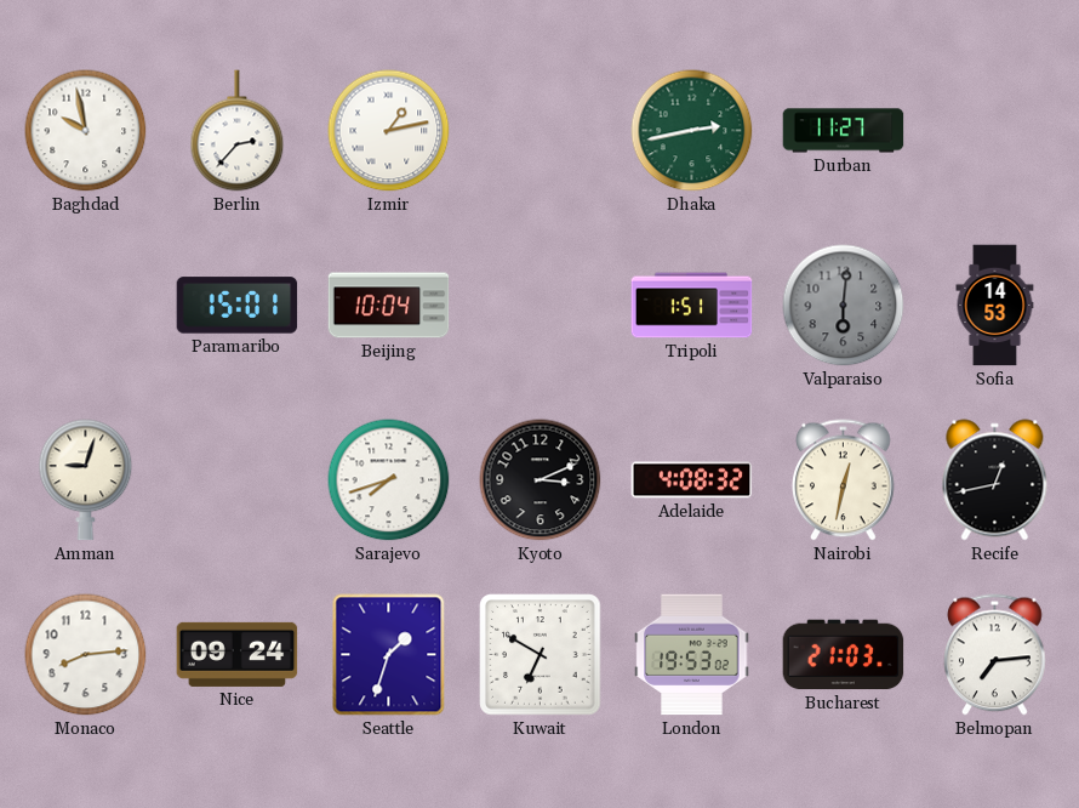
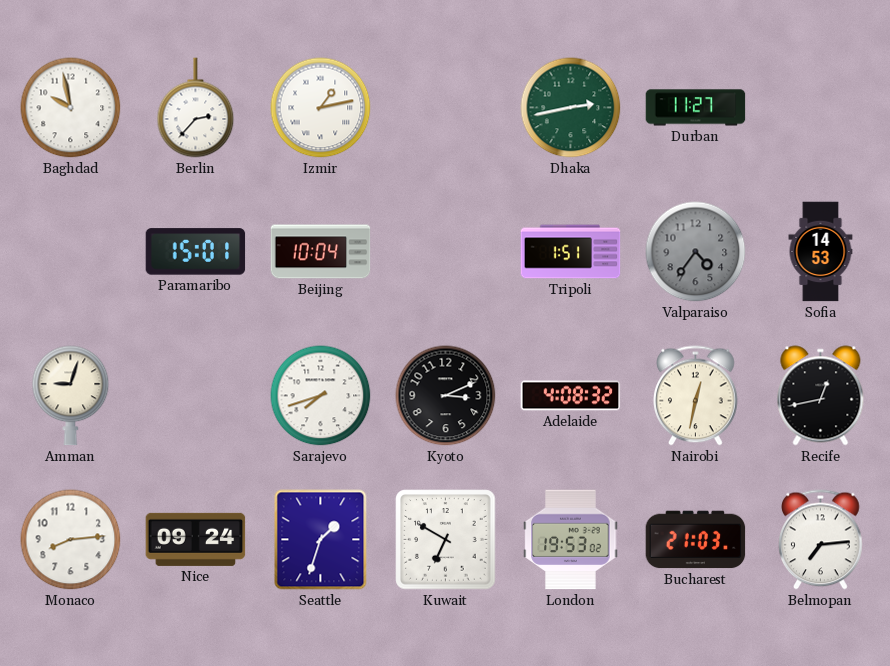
Valparaiso: 6:01 -> 4:36 (696, 252)
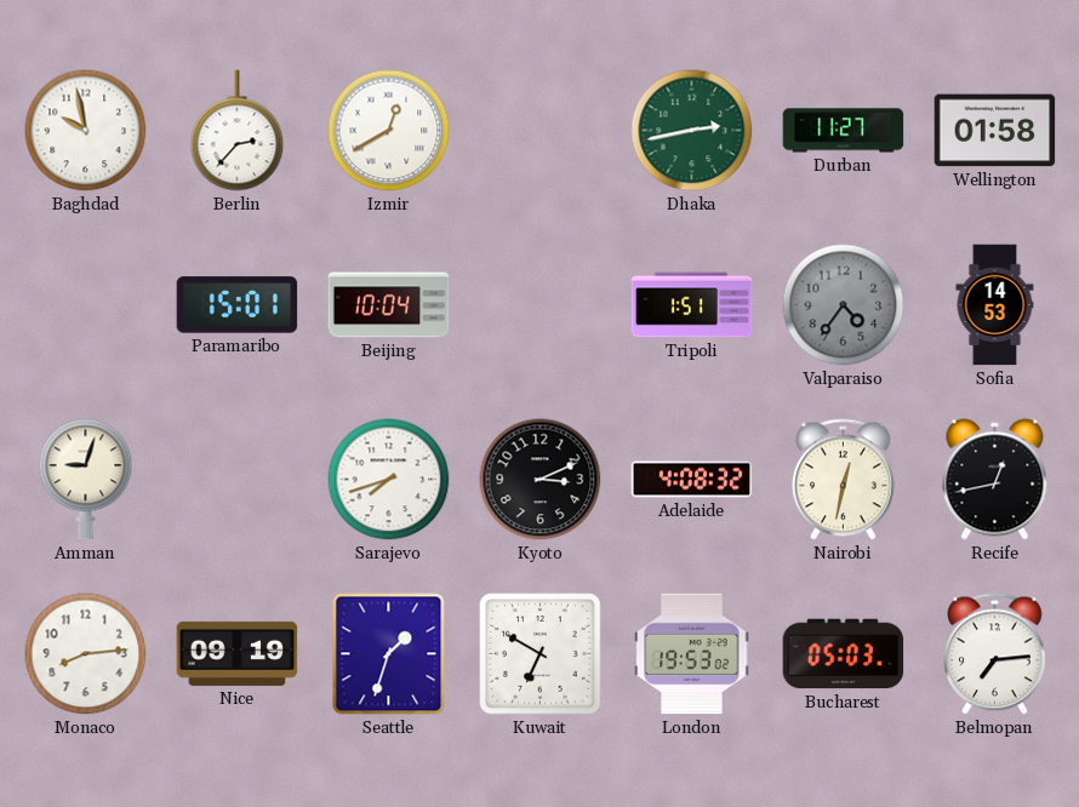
Izmir: 1:13 -> 12:40 (389, 131)
Wellington: none -> 01:58 (995, 131)
Nice: 09:24 -> 09:19 (238, 653)
Bucharest: 21:03 -> 05:03 (844, 654)
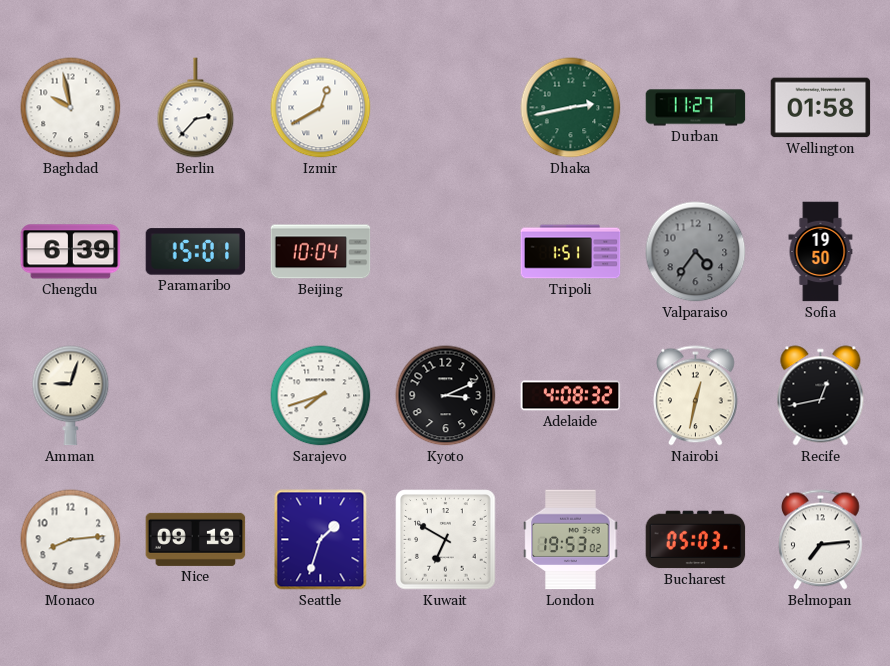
Chengdu: none -> 6:39 (71, 252)
Sofia: 14:53 -> 19:50 (821, 252)
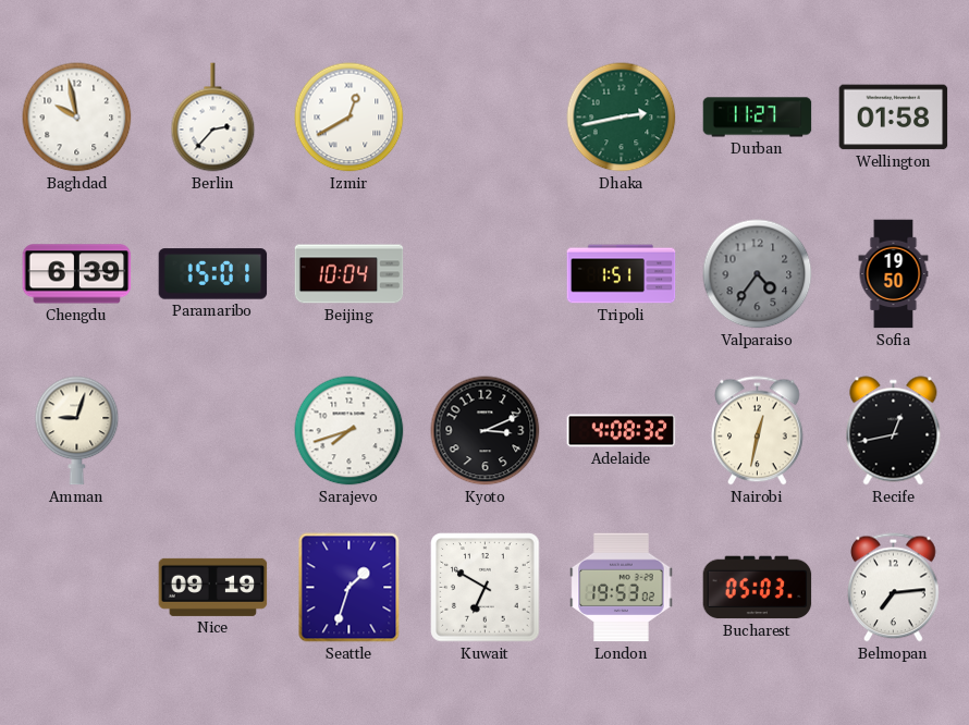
Monaco: 8:14 -> none (71, 540)
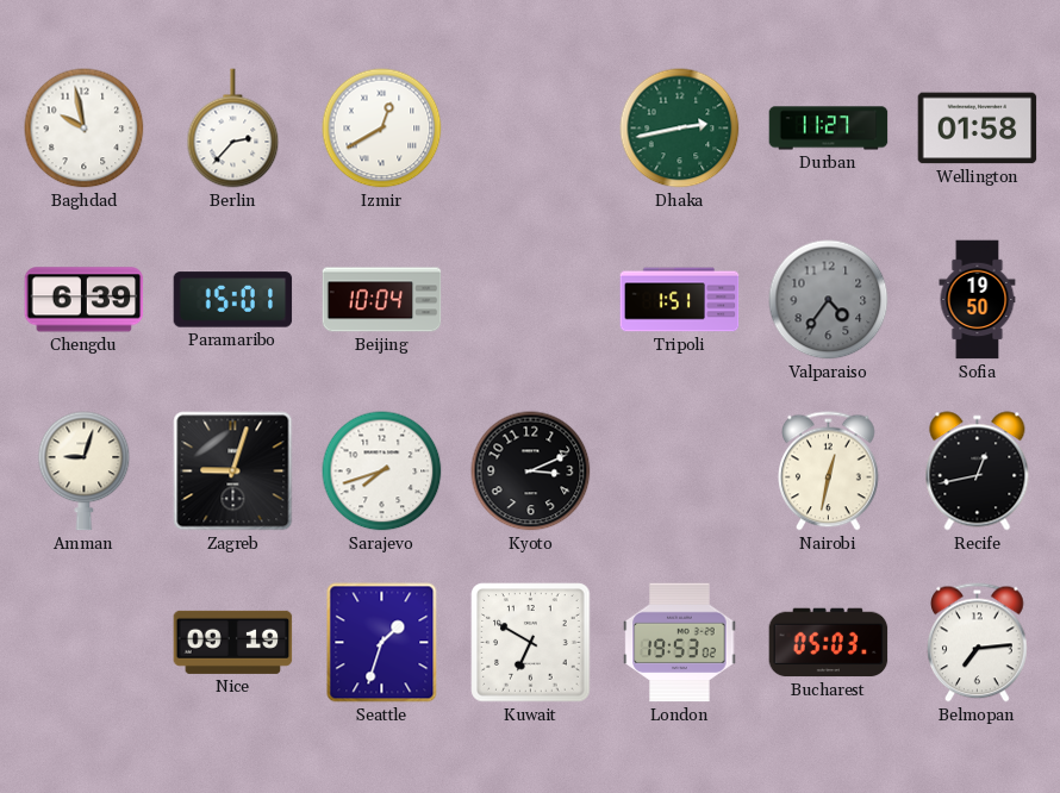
Zagreb: none -> 9:03 (233, 472)
Adelaide: 4:08 -> none (622, 431)
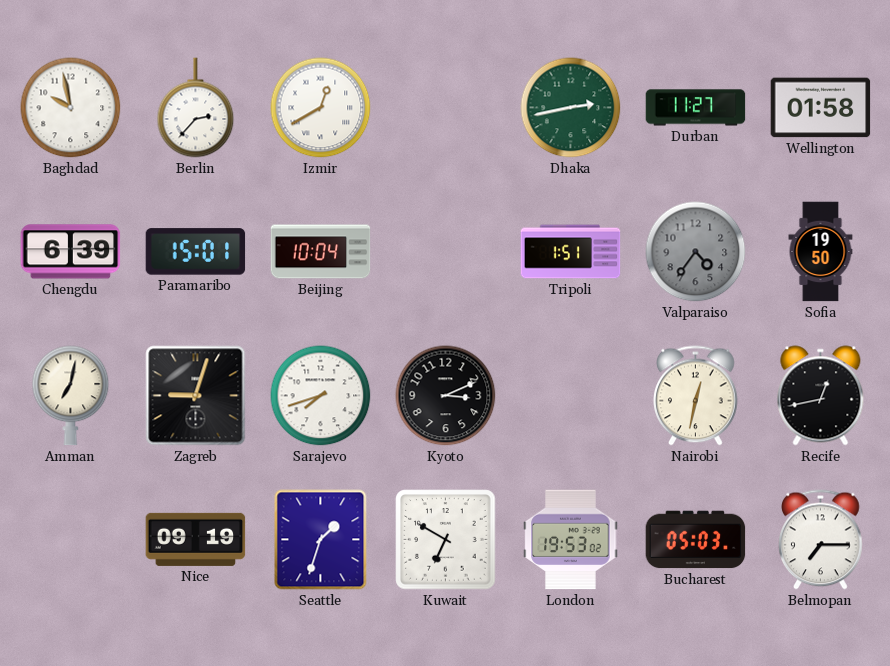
Amman: 9:03 -> 7:02 (71, 396)
Belmopan: 7:14 -> 7:15 (821, 540)
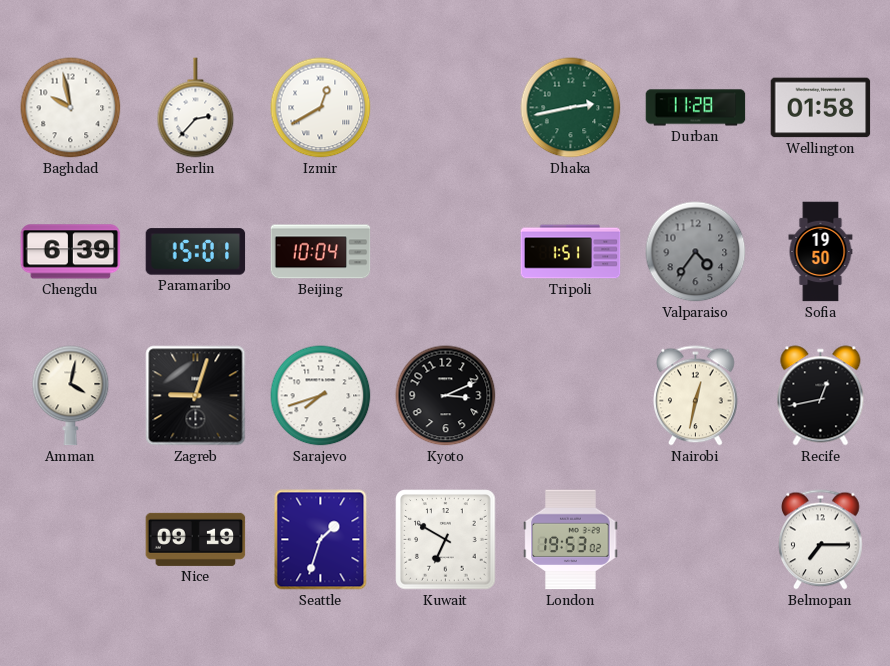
Durban: 11:27 -> 11:28 (696, 108)
Amman: 7:02 -> 4:02 (71, 396)
Bucharest: 05:03 -> none (696, 540)
